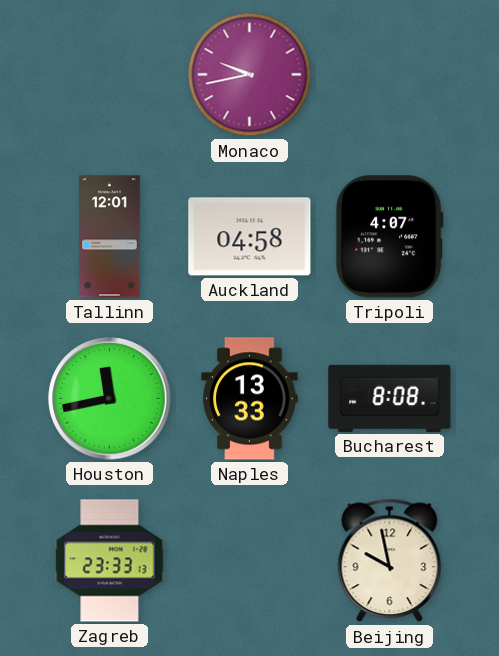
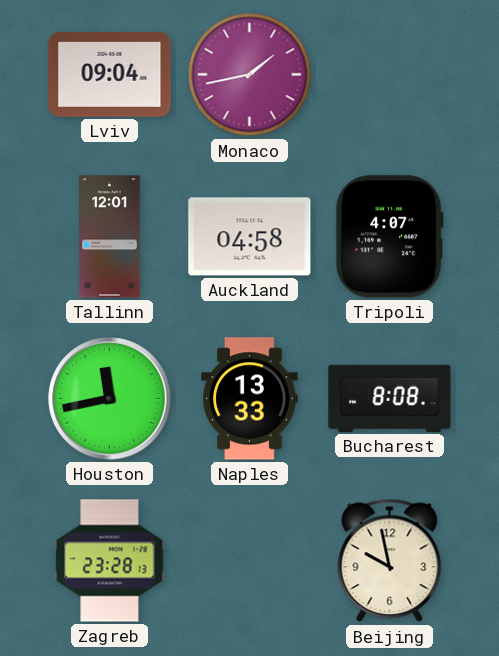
Lviv: none -> 09:04 (110, 75)
Monaco: 9:43 -> 1:43 (250, 75)
Zagreb: 23:33 -> 23:28 (110, 561)
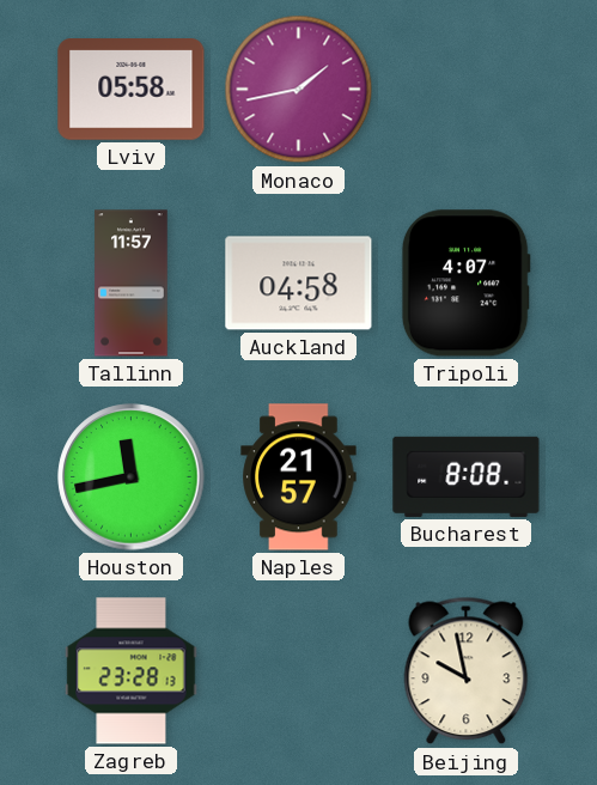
Lviv: 09:04 -> 05:58 (132, 90)
Tallinn: 12:01 -> 11:57 (132, 284)
Naples: 13:33 -> 21:57 (299, 477)
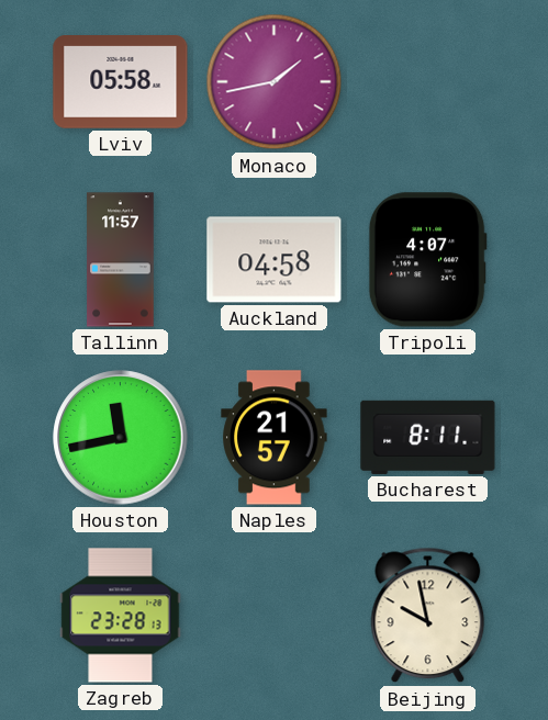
Bucharest: 8:08 -> 8:11 (428, 437)
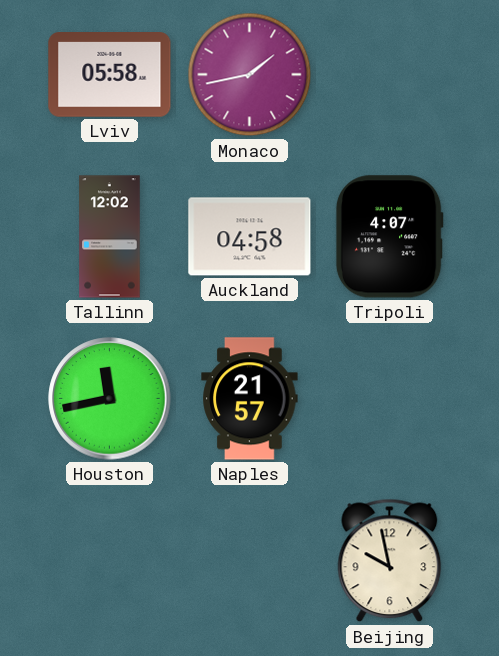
Tallinn: 11:57 -> 12:02 (110, 237)
Bucharest: 8:11 -> none (428, 437)
Zagreb: 23:28 -> none (121, 616)
